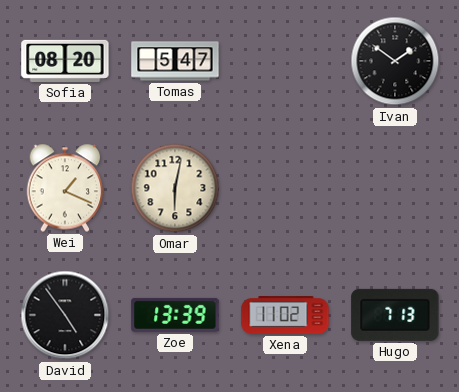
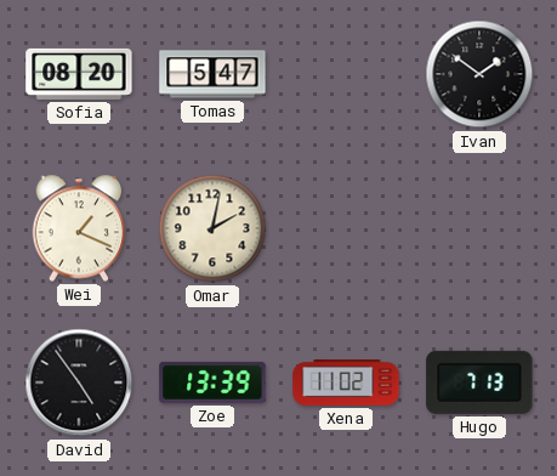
Omar: 6:02 -> 2:02 (212, 228)
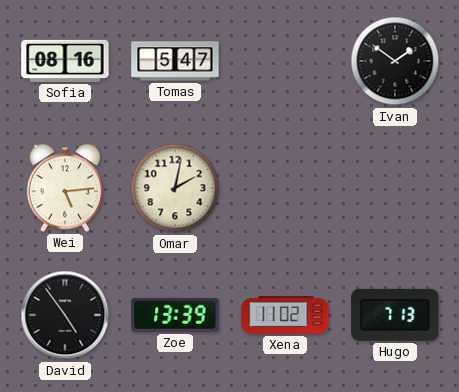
Sofia: 08:20 -> 08:16 (65, 61)
Wei: 1:19 -> 5:14 (65, 188)
